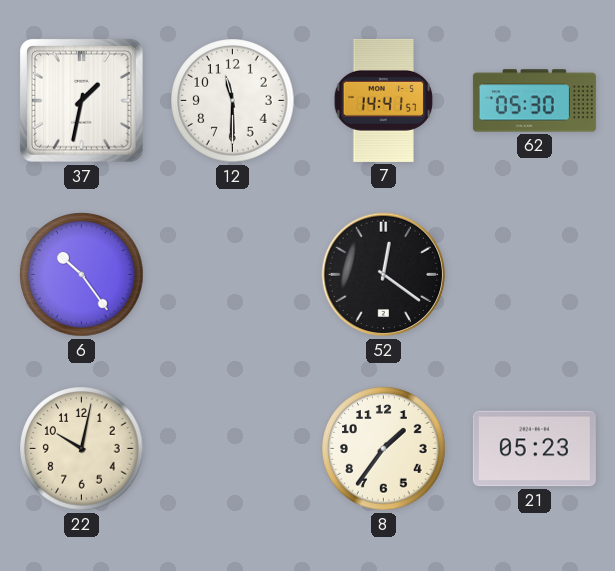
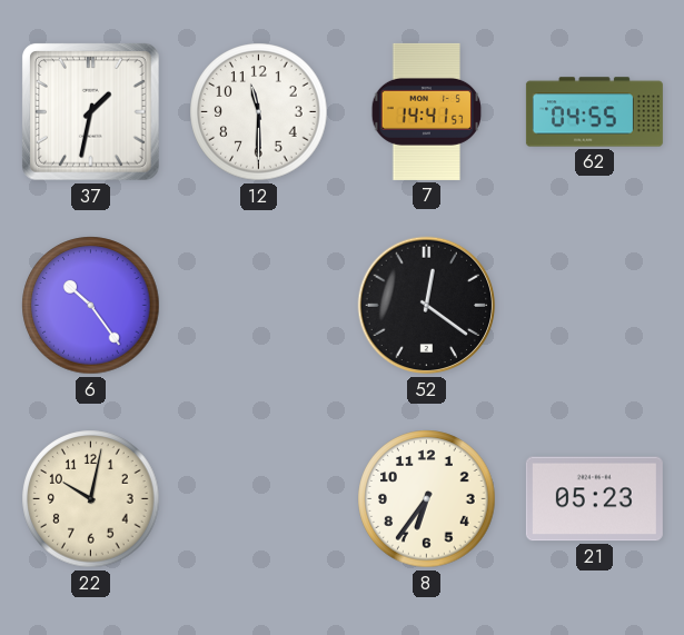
62: 05:30 -> 04:55 (594, 112)
8: 1:36 -> 6:36 (427, 499)
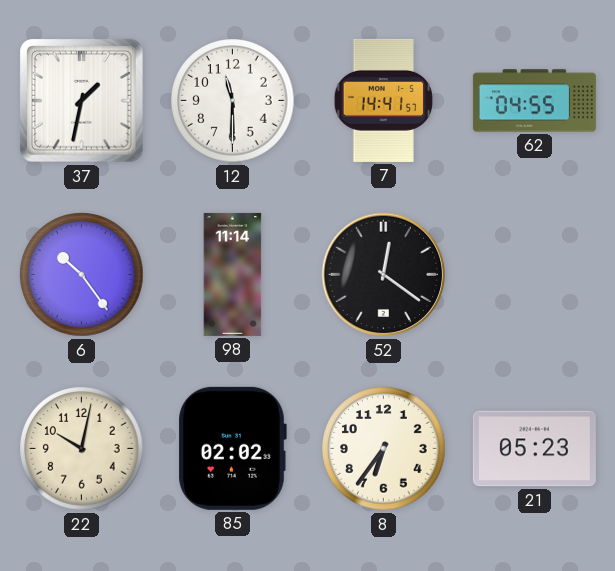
98: none -> 11:14 (233, 274)
85: none -> 02:02 (232, 448)
